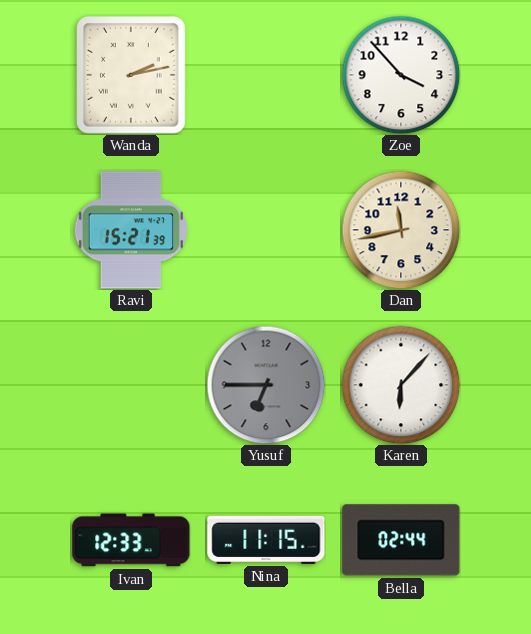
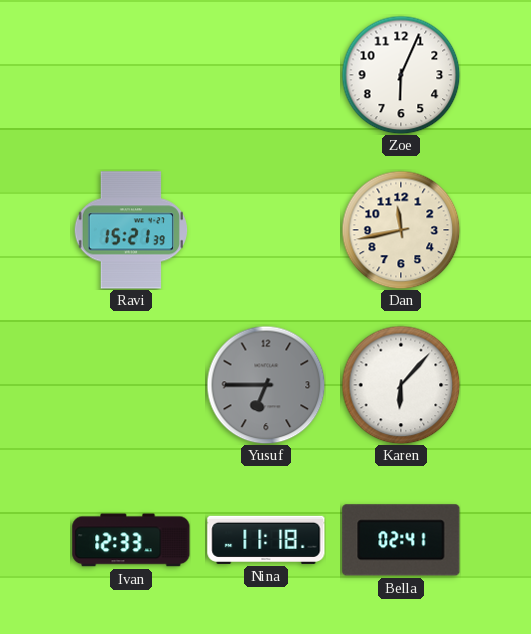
Wanda: 2:13 -> none (132, 76)
Zoe: 3:53 -> 6:04 (401, 75)
Nina: 11:15 -> 11:18 (266, 540)
Bella: 02:44 -> 02:41 (401, 540)
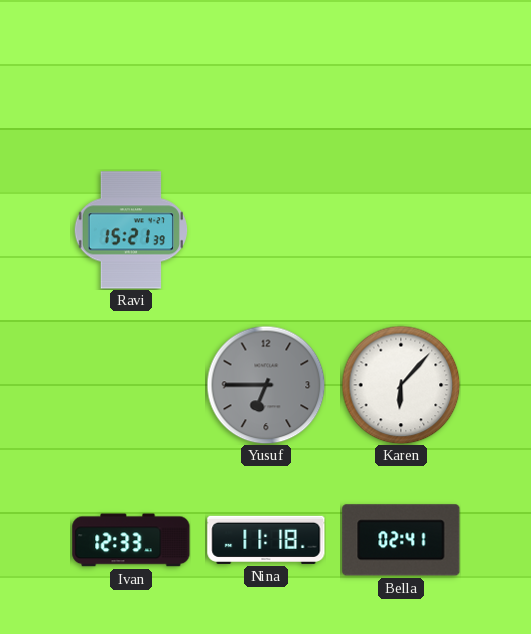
Zoe: 6:04 -> none (401, 75)
Dan: 11:43 -> none (401, 230)
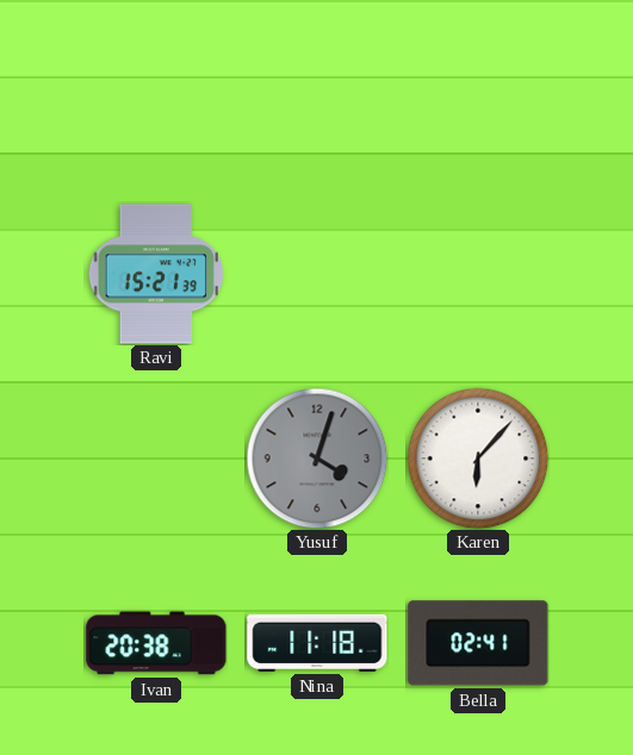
Yusuf: 6:45 -> 4:03 (317, 458)
Ivan: 12:33 -> 20:38 (156, 643)
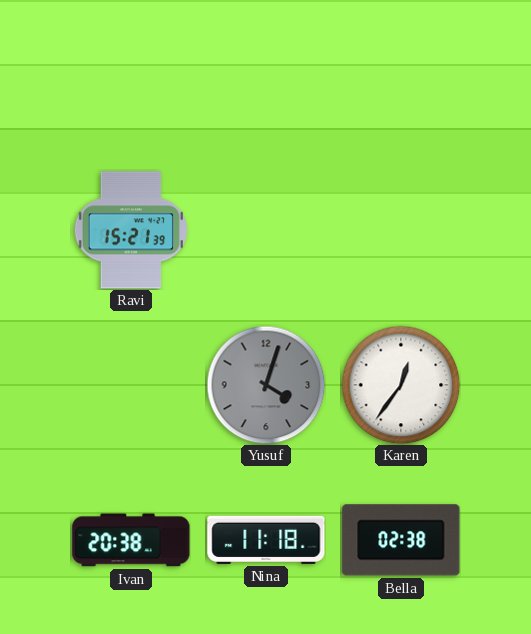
Karen: 6:07 -> 12:36 (401, 385)
Bella: 02:41 -> 02:38 (401, 540)
